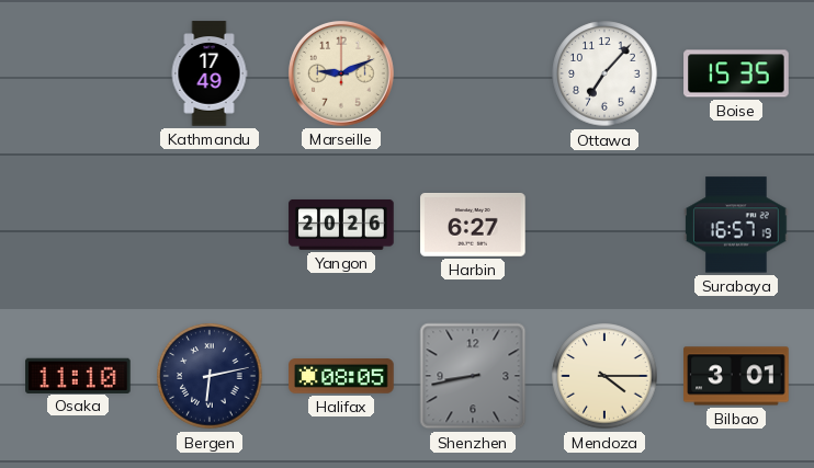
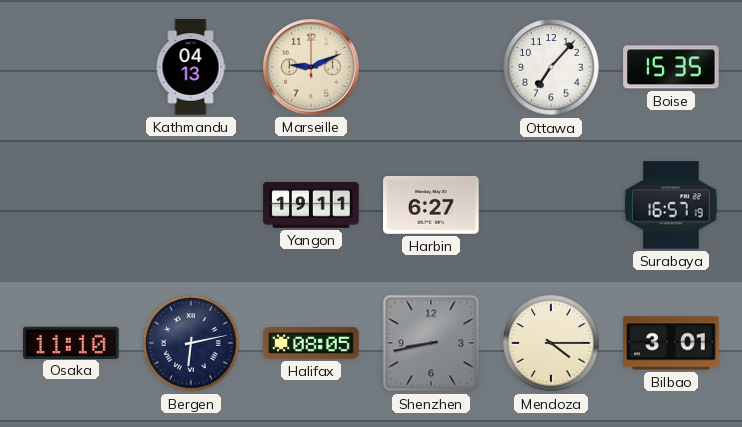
Kathmandu: 17:49 -> 04:13 (191, 67)
Yangon: 20:26 -> 19:11 (311, 205)
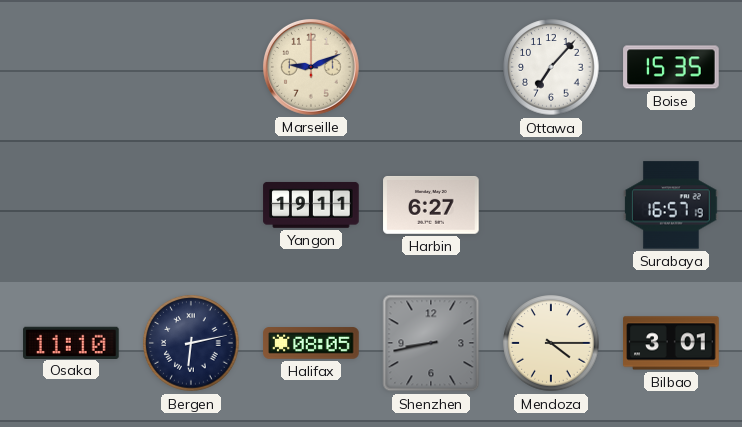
Kathmandu: 04:13 -> none (191, 67)
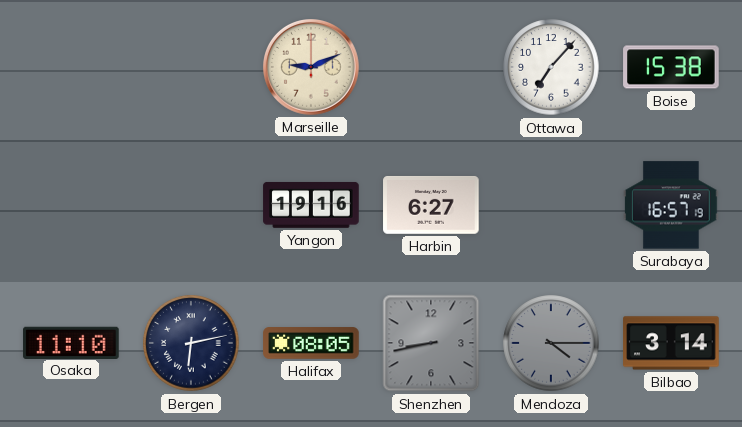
Boise: 15:35 -> 15:38 (671, 67)
Yangon: 19:11 -> 19:16 (311, 205)
Mendoza dial: cream -> grey (551, 343)
Bilbao: 3:01 -> 3:14 (671, 343)
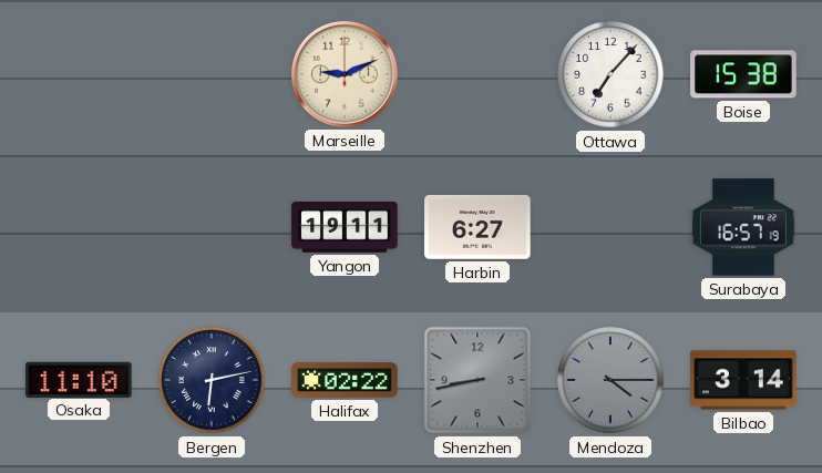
Yangon: 19:16 -> 19:11 (345, 227)
Halifax: 08:05 -> 02:22 (345, 380)
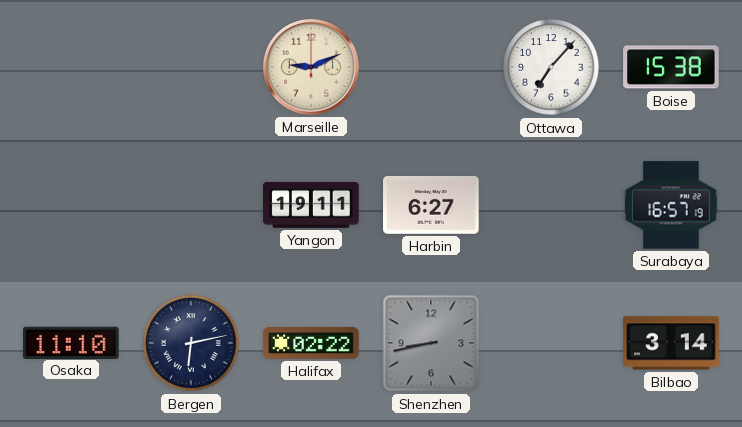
Mendoza: 4:15 -> none (610, 380)
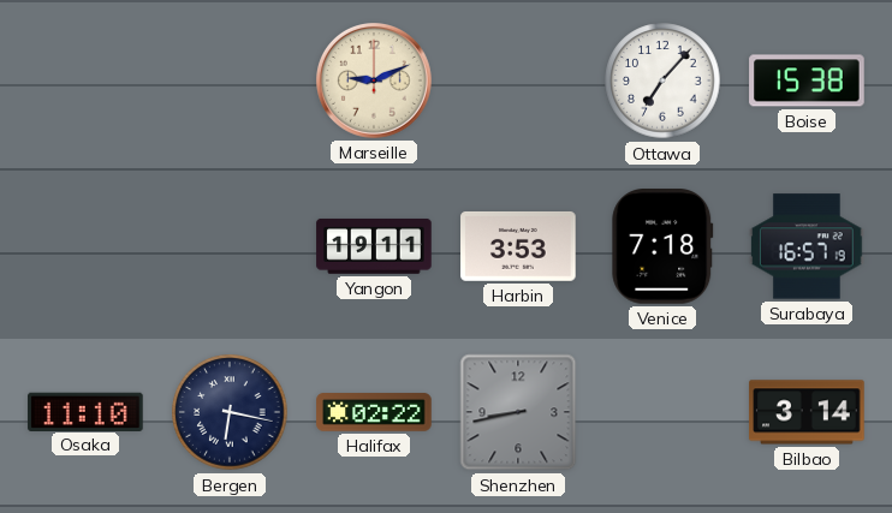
Harbin: 6:27 -> 3:53 (518, 246)
Venice: none -> 7:18 (662, 246)
Bergen: 6:13 -> 6:17 (230, 412)
